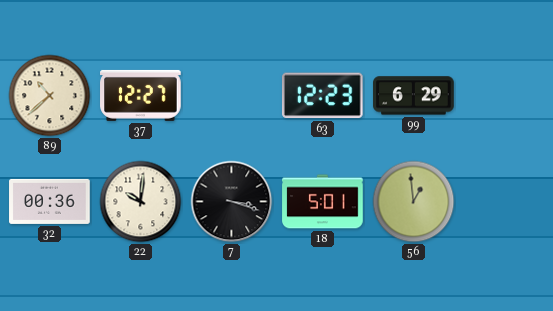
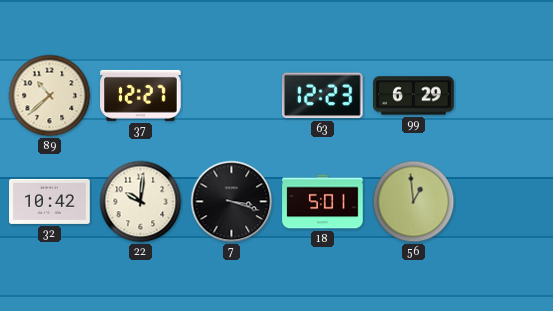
32: 00:36 -> 10:42 (50, 201)
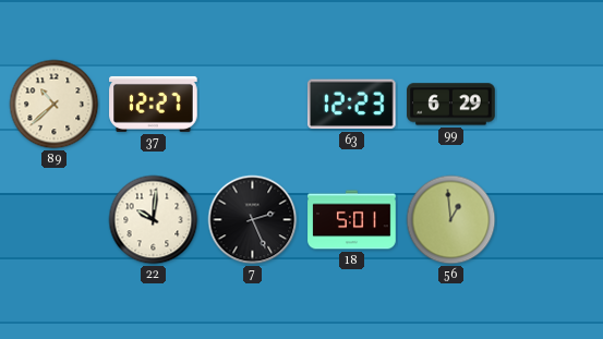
32: 10:42 -> none (50, 201)
7: 3:18 -> 2:26 (253, 220)
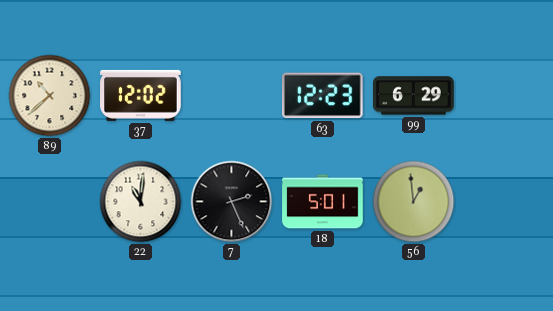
37: 12:27 -> 12:02 (141, 95)
22: 10:01 -> 11:01 (141, 202)
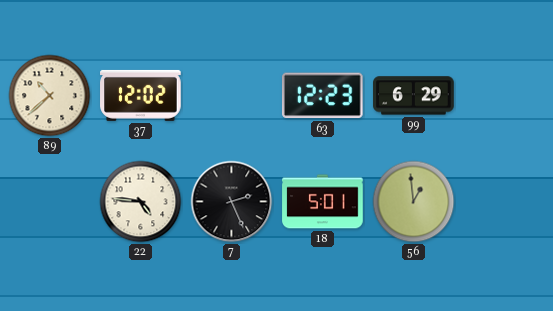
22: 11:01 -> 4:46 (141, 202)
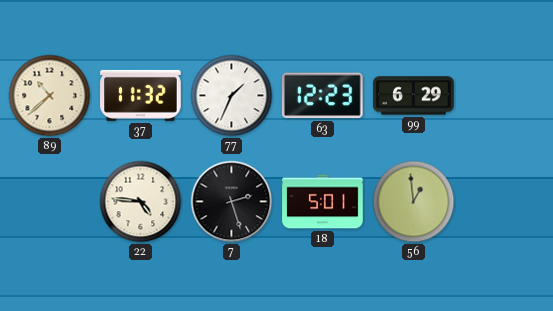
37: 12:02 -> 11:32 (141, 95)
77: none -> 1:34 (232, 96)
7: 2:26 -> 2:27 (232, 202)
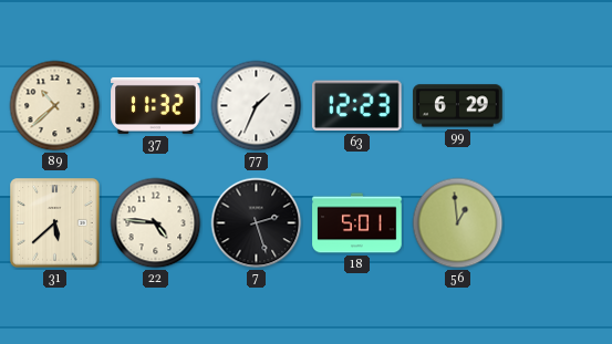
31: none -> 5:38 (55, 223)
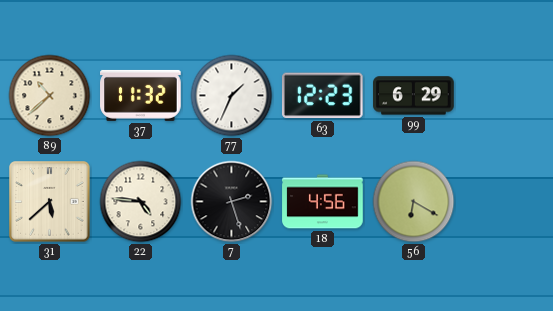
18: 5:01 -> 4:56 (323, 202)
56: 12:59 -> 6:20 (414, 202)
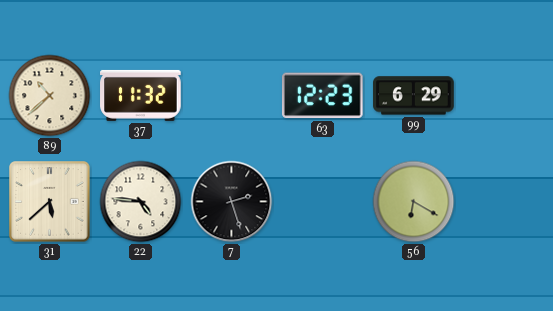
77: 1:34 -> none (232, 96)
18: 4:56 -> none (323, 202)
